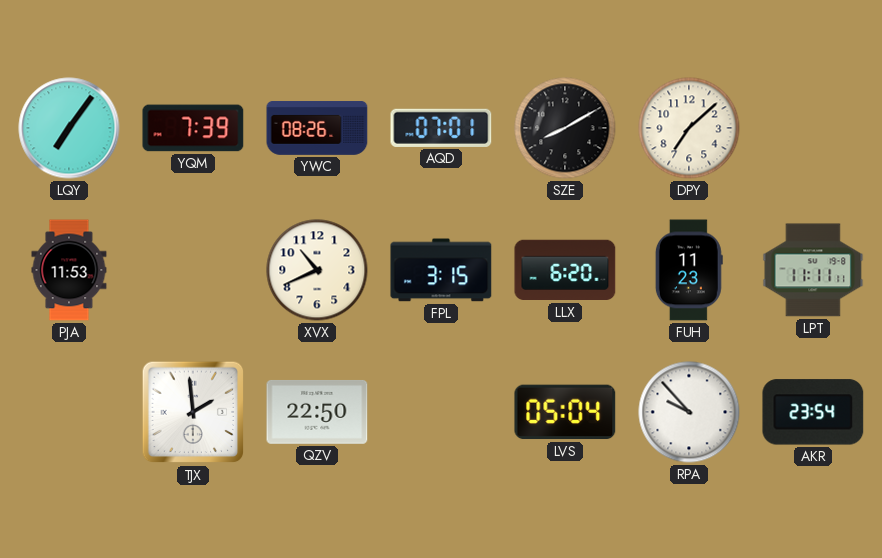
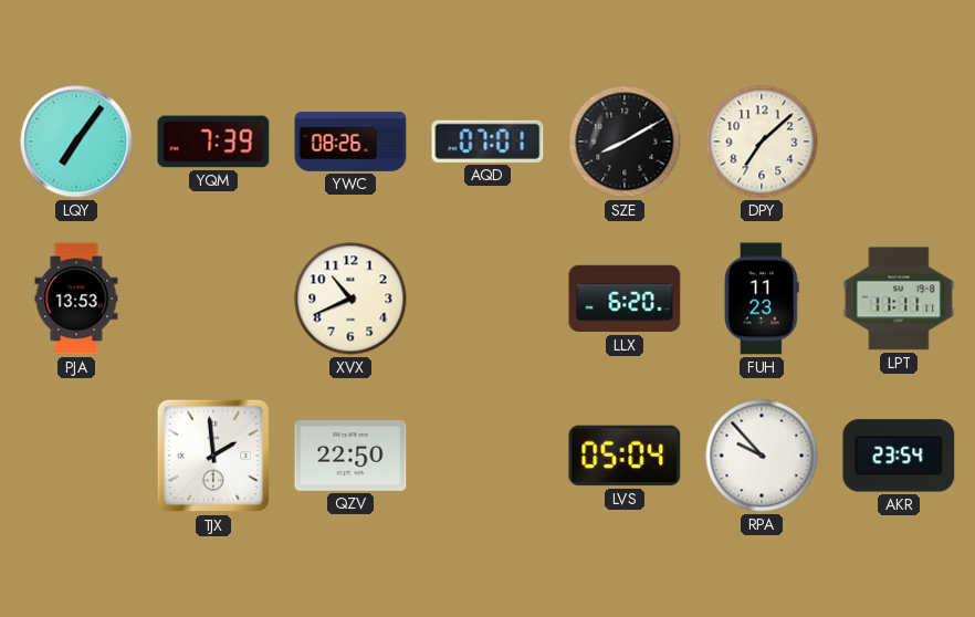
PJA: 11:53 -> 13:53 (76, 299)
FPL: 3:15 -> none (441, 270)
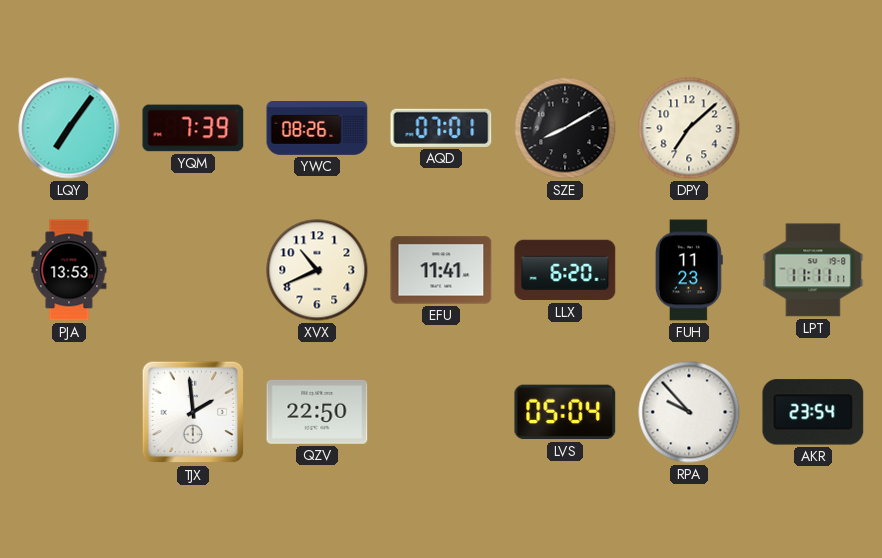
EFU: none -> 11:41 (441, 270)
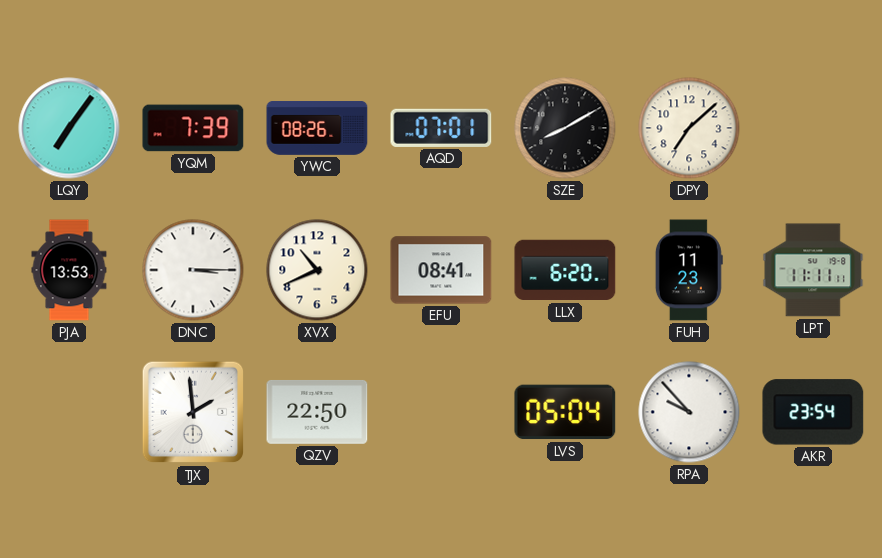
DNC: none -> 3:15 (193, 270)
EFU: 11:41 -> 08:41 (441, 270)
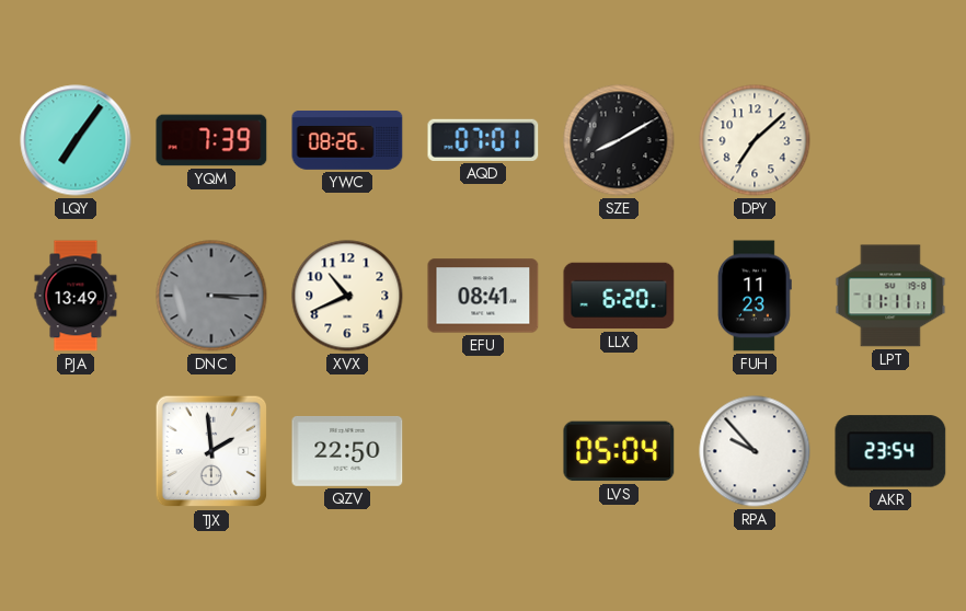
PJA: 13:53 -> 13:49 (76, 296)
DNC dial: white -> grey (211, 296)
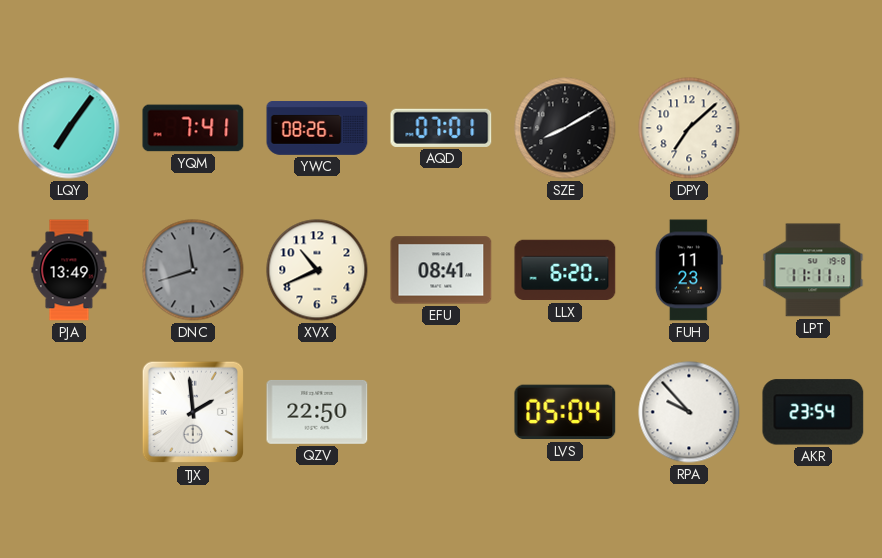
YQM: 7:39 -> 7:41 (193, 128)
DNC: 3:15 -> 11:42 (193, 270)
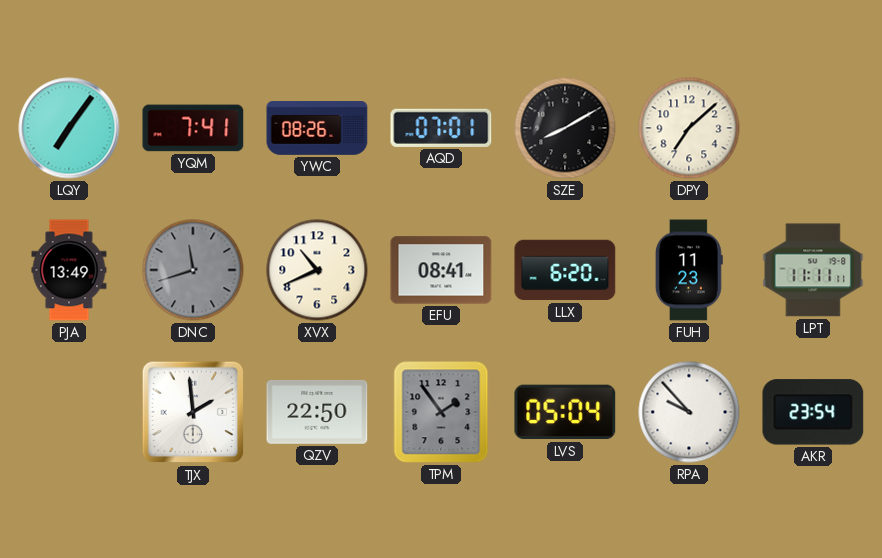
TPM: none -> 1:54 (441, 412)
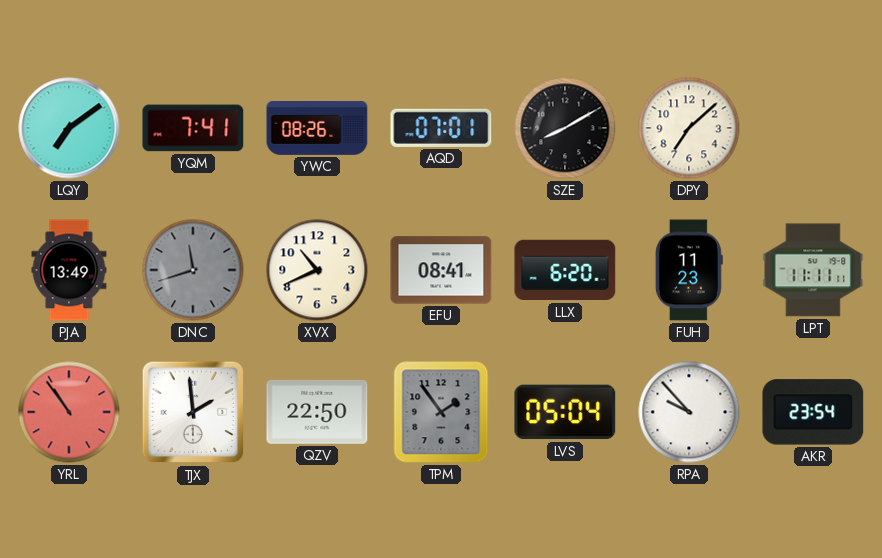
LQY: 7:06 -> 7:09 (69, 128)
YRL: none -> 10:54 (69, 412)
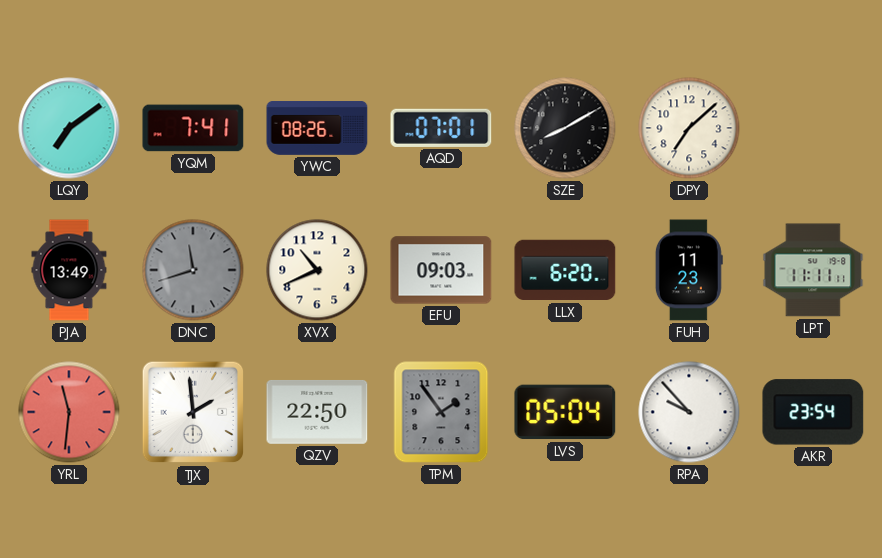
EFU: 08:41 -> 09:03 (441, 270)
YRL: 10:54 -> 11:31 (69, 412)
